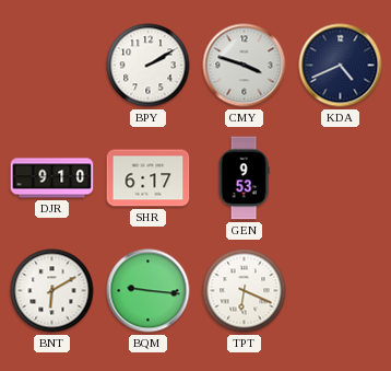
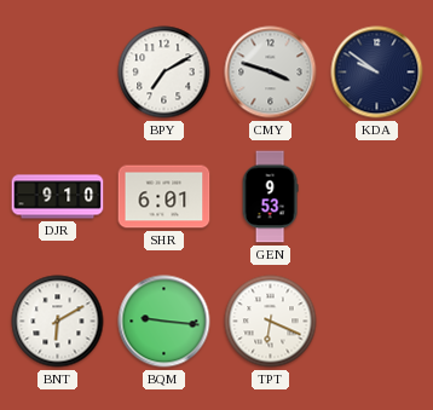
BPY: 2:10 -> 7:10 (164, 73)
KDA: 4:41 -> 9:51 (377, 73)
SHR: 6:17 -> 6:01 (164, 197)
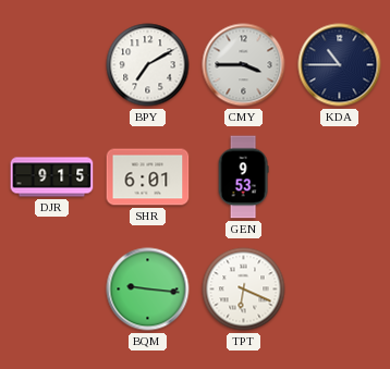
CMY: 3:48 -> 3:45 (244, 65)
KDA: 9:51 -> 10:45 (340, 65)
DJR: 9:10 -> 9:15 (52, 177)
BNT: 6:10 -> none (58, 322)
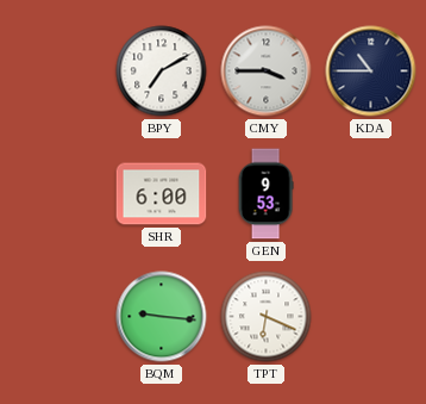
DJR: 9:15 -> none (52, 177)
SHR: 6:01 -> 6:00 (162, 194)
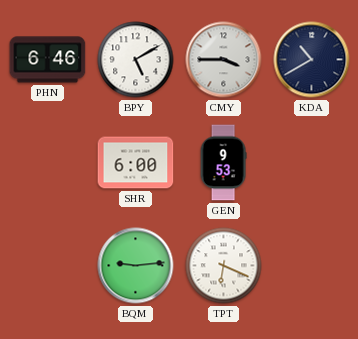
PHN: none -> 6:46 (48, 60)
BPY: 7:10 -> 5:10 (136, 60)
KDA: 10:45 -> 10:40 (312, 60)
BQM: 9:16 -> 9:14 (136, 266)
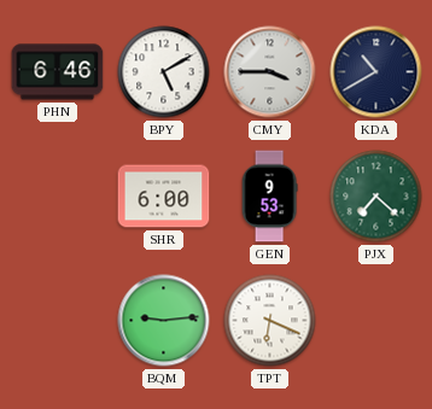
PJX: none -> 7:22 (376, 197)
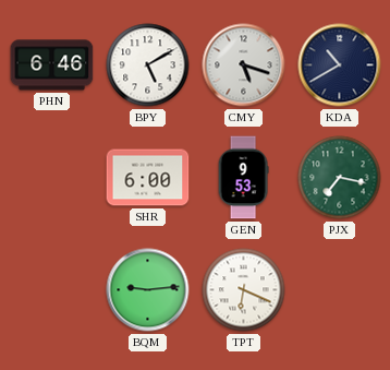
CMY: 3:45 -> 5:18 (244, 65)
PJX: 7:22 -> 7:17 (340, 178)
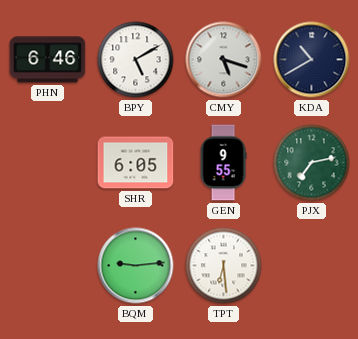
SHR: 6:00 -> 6:05 (136, 163)
GEN: 9:53 -> 9:55 (223, 163)
PJX: 7:17 -> 7:13 (312, 163)
TPT: 6:19 -> 6:29 (224, 266)
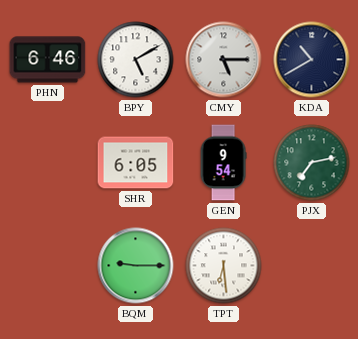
CMY: 5:18 -> 5:15 (224, 60)
GEN: 9:55 -> 9:54 (223, 163)
BQM: 9:14 -> 9:15 (136, 266)
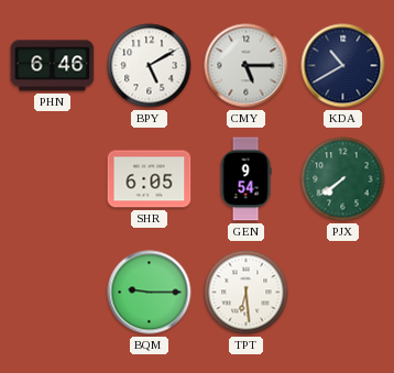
PJX: 7:13 -> 7:39 (343, 179)
